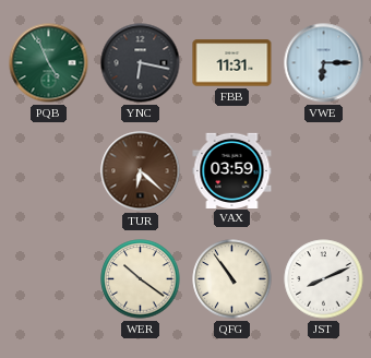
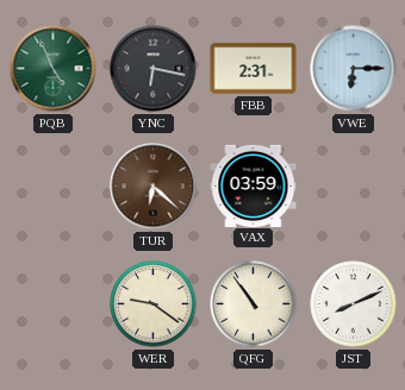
FBB: 11:31 -> 2:31 (254, 69)
WER: 10:21 -> 9:21 (154, 304)
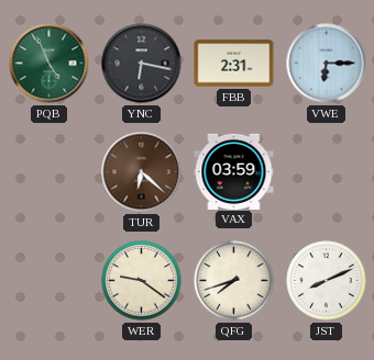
QFG: 10:54 -> 7:42 (234, 281)
